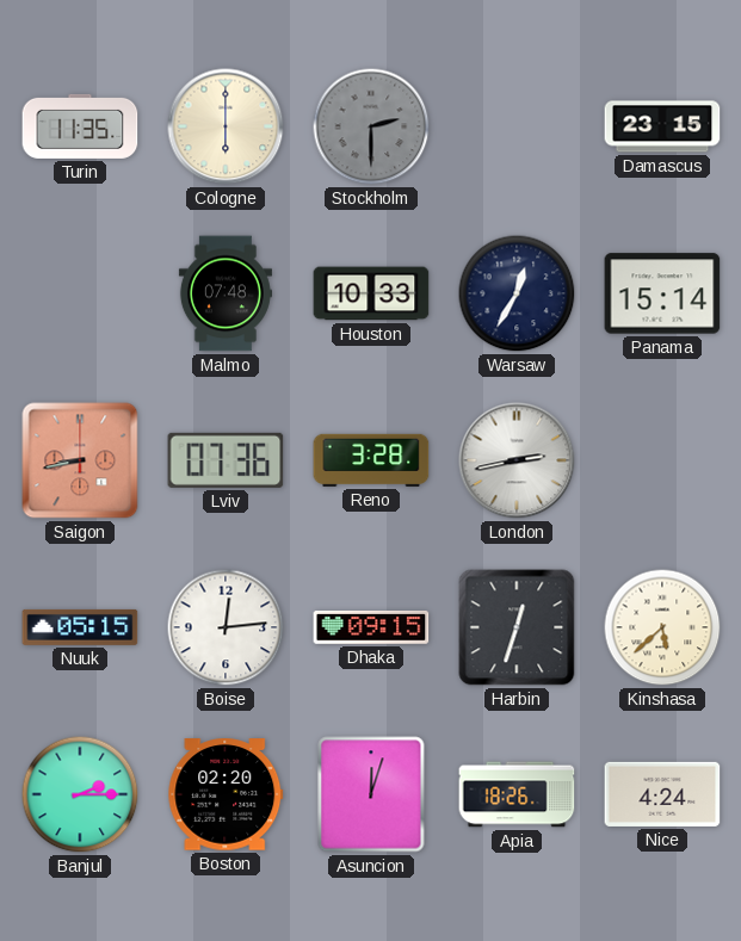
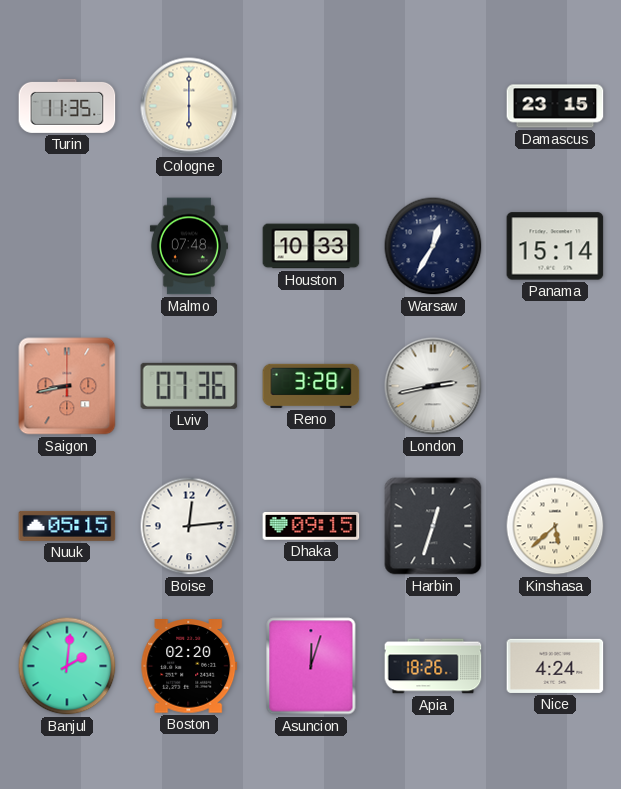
Stockholm: 2:30 -> none (371, 126)
Banjul: 2:15 -> 2:01 (67, 666)
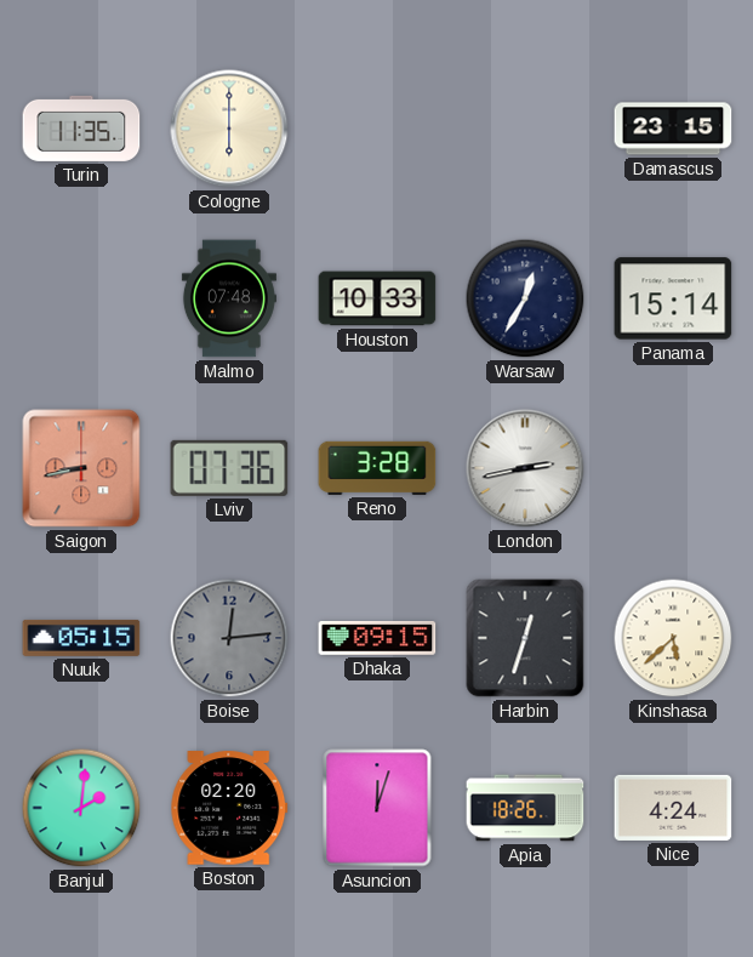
Boise dial: white -> grey (229, 638)
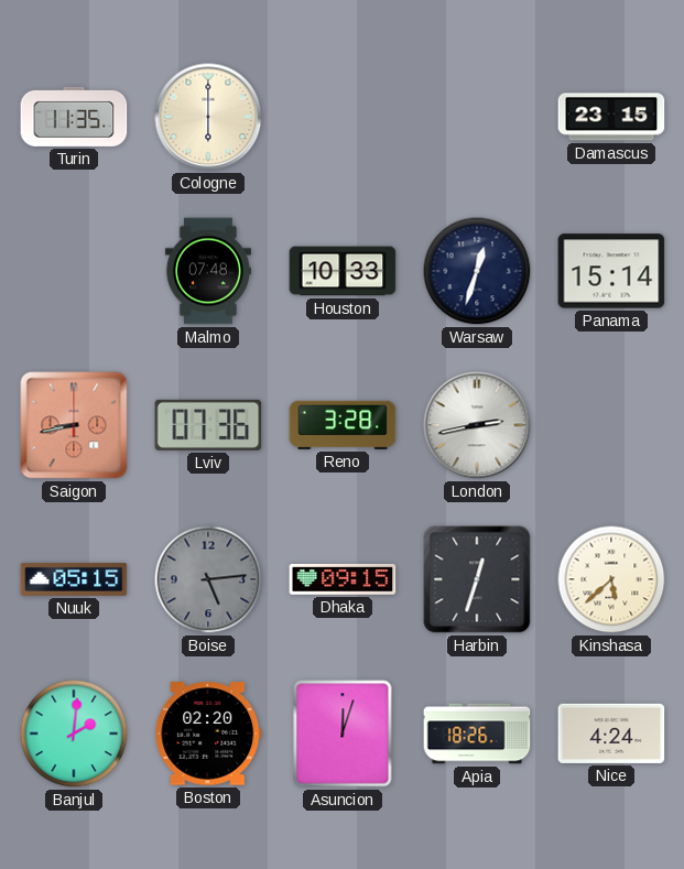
Warsaw: 12:35 -> 12:33 (477, 271)
Boise: 12:14 -> 5:14 (208, 579)
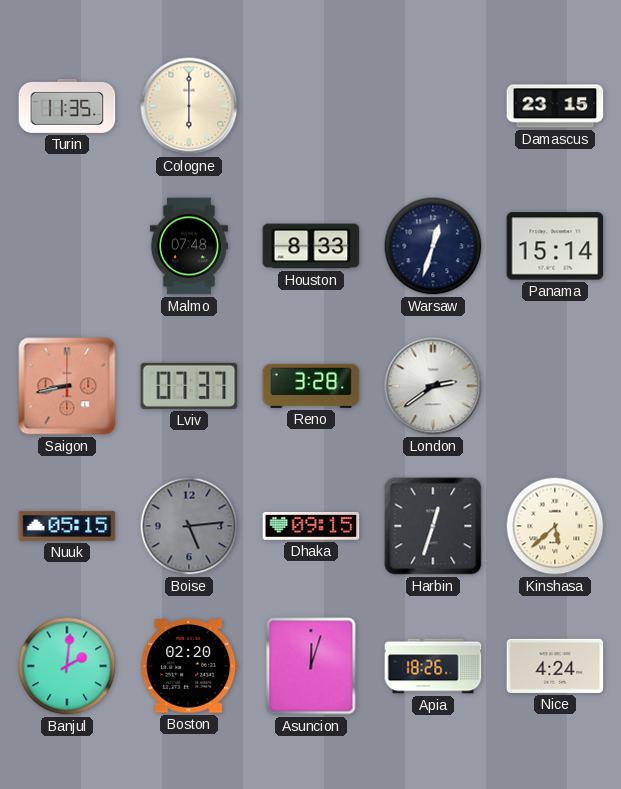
Houston: 10:33 -> 8:33 (311, 246)
Lviv: 07:36 -> 07:37 (189, 386)
London: 2:43 -> 2:39 (433, 386)
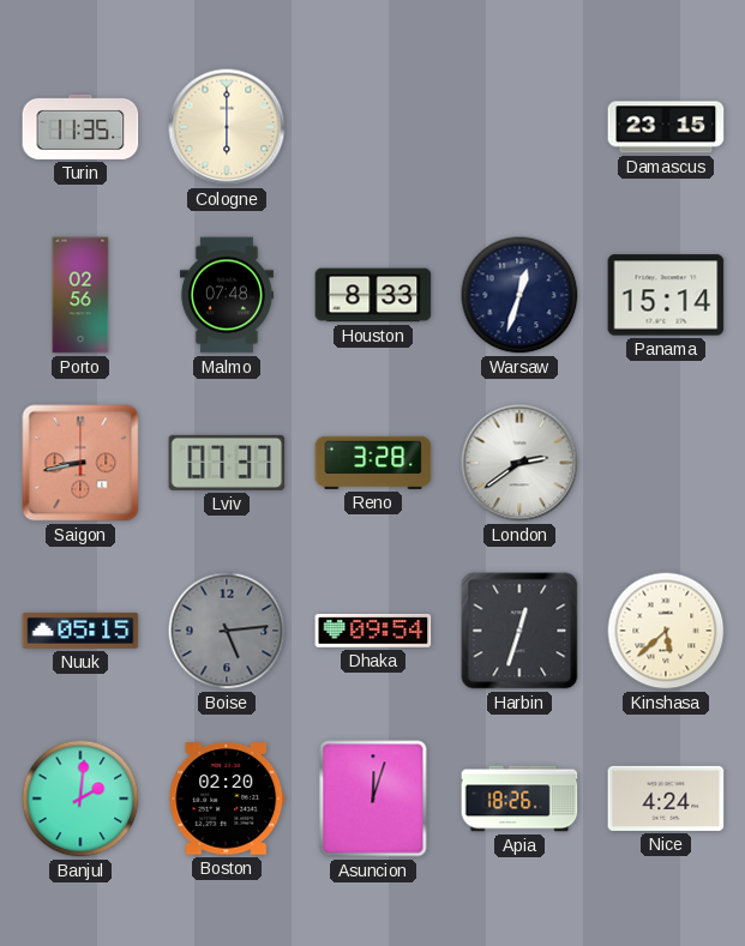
Porto: none -> 02:56 (80, 295)
Dhaka: 09:15 -> 09:54 (373, 632)
